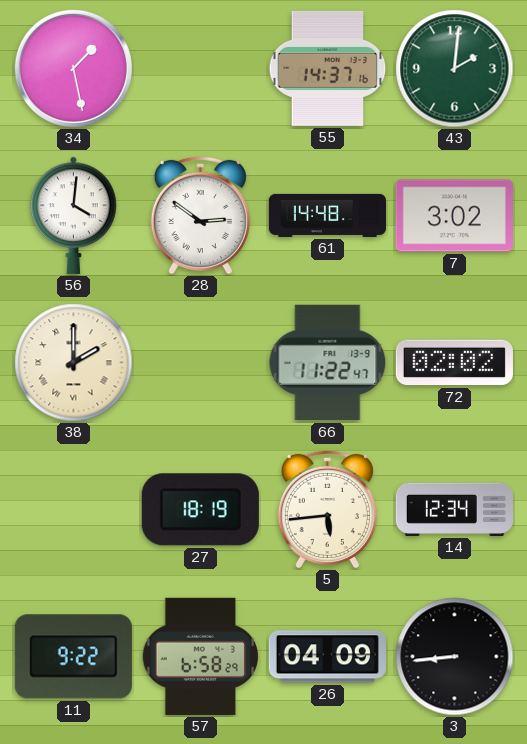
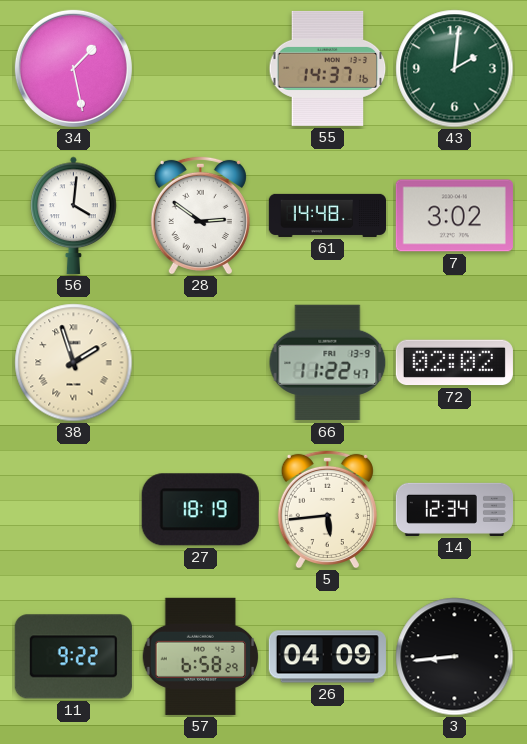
38: 2:00 -> 1:57 (74, 363)
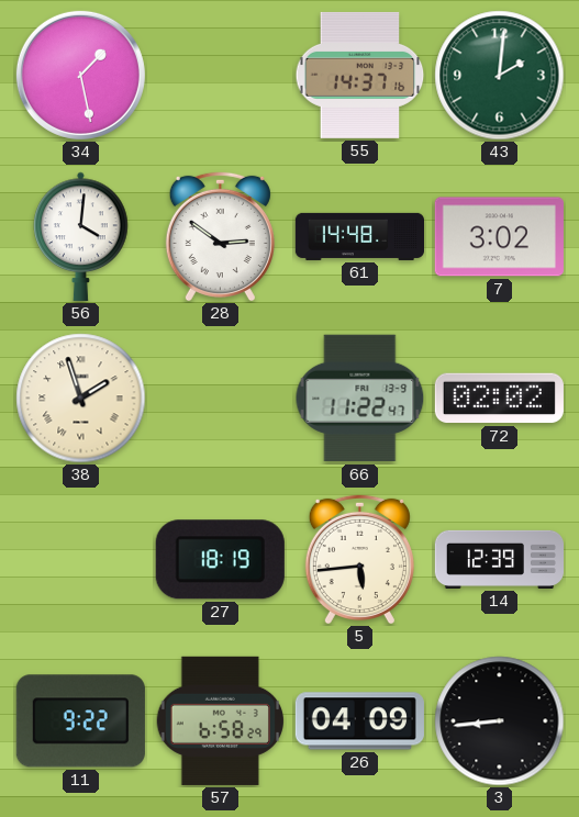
14: 12:34 -> 12:39 (499, 559)
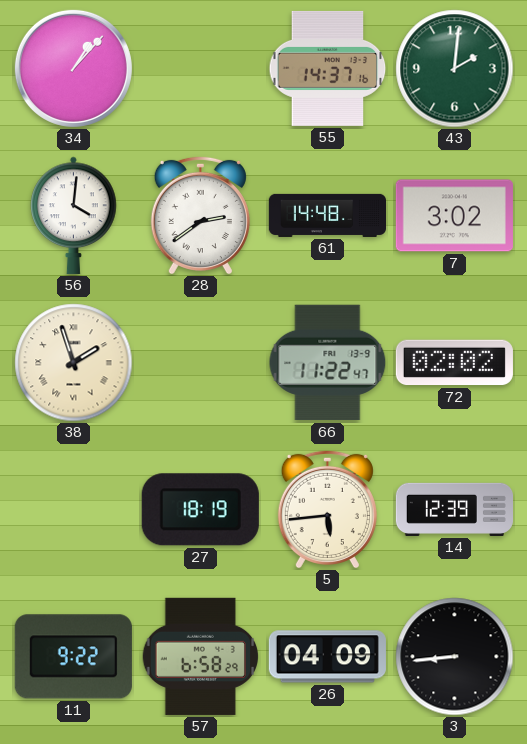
34: 1:28 -> 1:07 (73, 68)
28: 2:51 -> 2:39 (200, 215)
